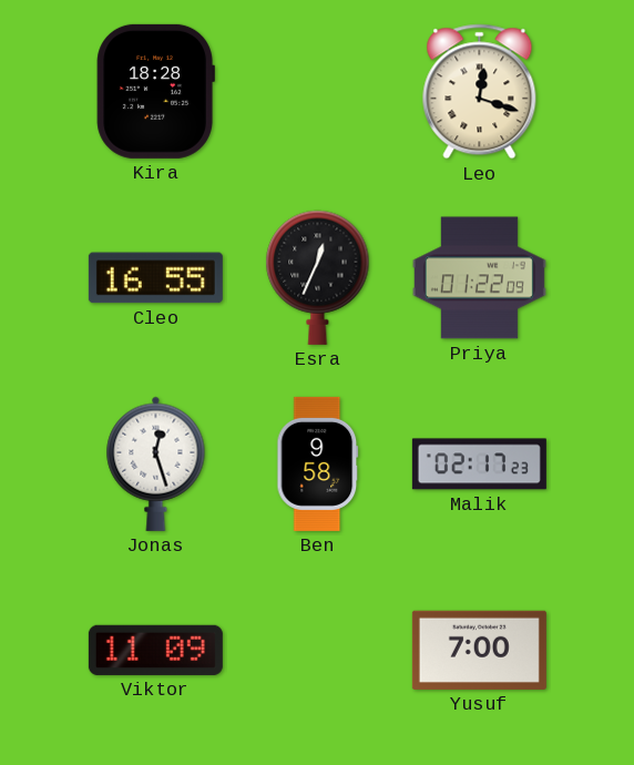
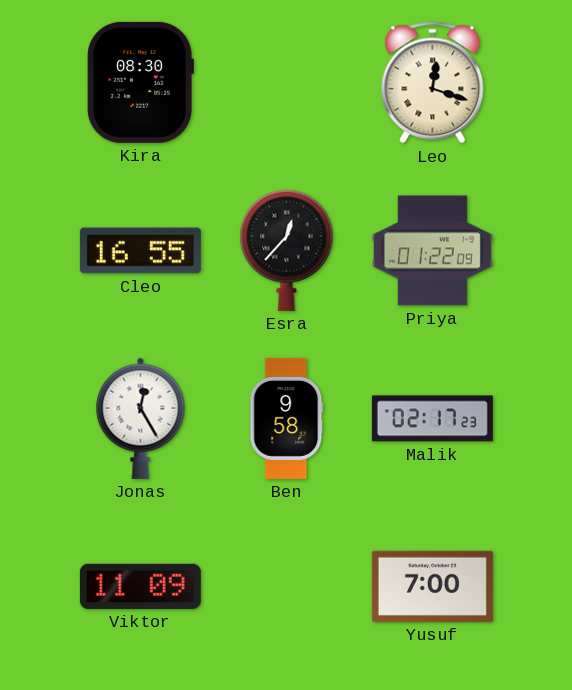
Kira: 18:28 -> 08:30 (140, 82)
Esra: 12:34 -> 12:37 (287, 250)
Jonas: 12:27 -> 12:25 (141, 418)
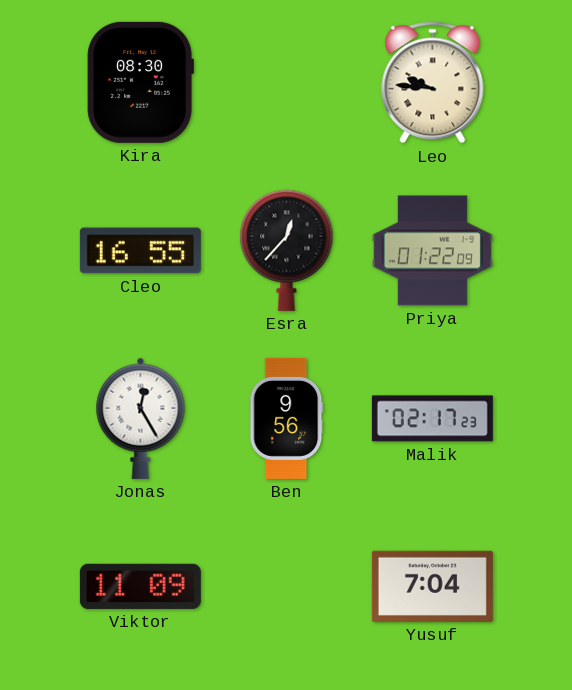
Leo: 12:18 -> 9:46 (433, 83)
Ben: 9:58 -> 9:56 (287, 418)
Yusuf: 7:00 -> 7:04 (432, 586)
